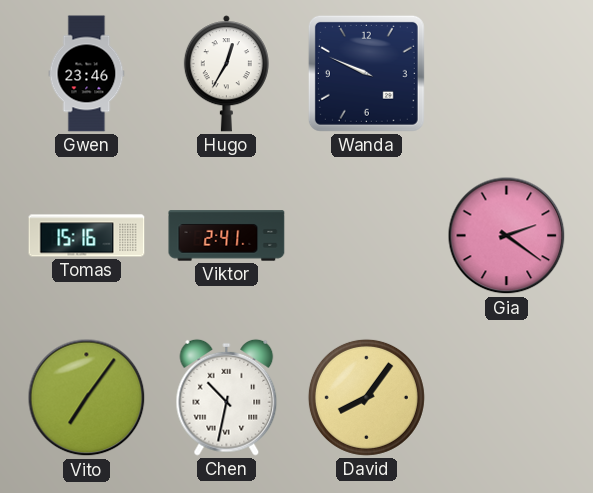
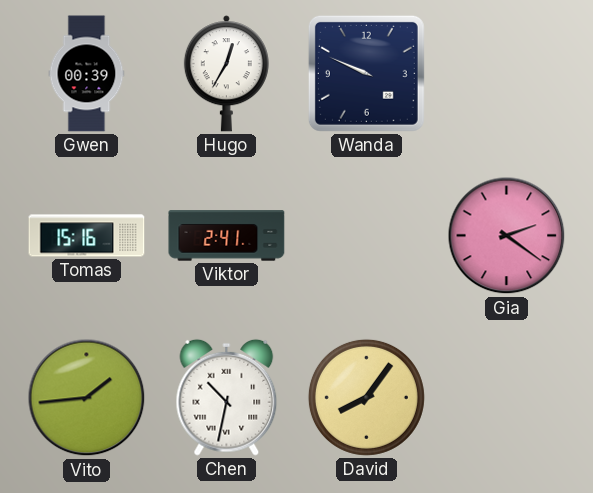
Gwen: 23:46 -> 00:39 (87, 74)
Vito: 7:06 -> 1:44 (87, 398)
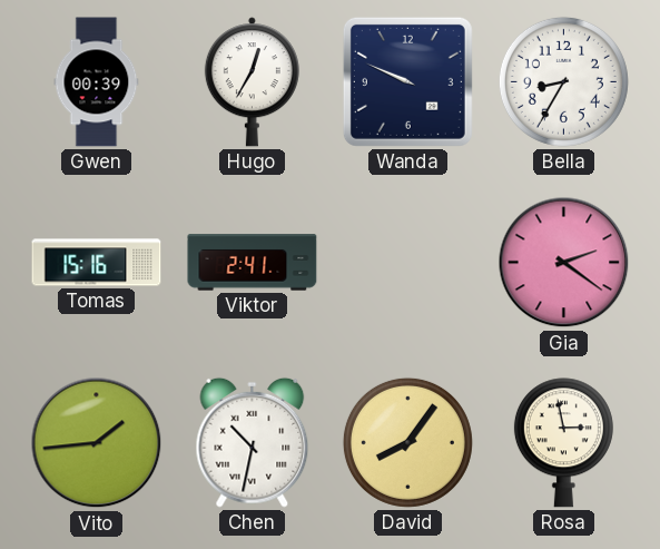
Bella: none -> 8:35 (563, 81)
Rosa: none -> 2:58 (563, 443)
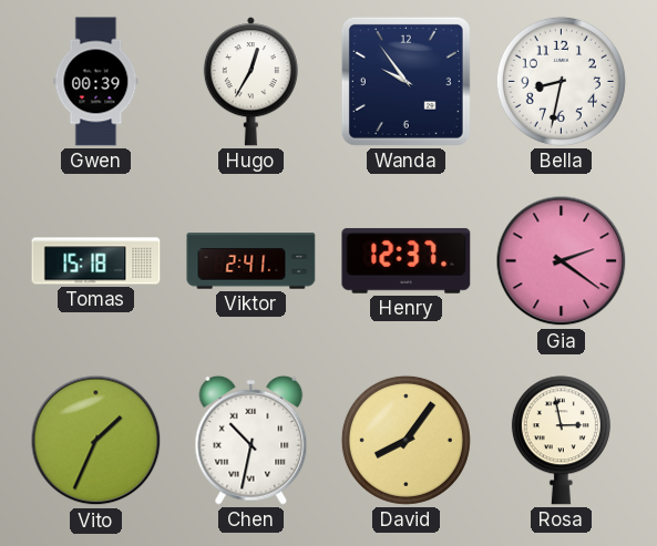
Wanda: 9:49 -> 9:54 (406, 81)
Bella: 8:35 -> 8:32 (561, 81)
Tomas: 15:16 -> 15:18 (96, 261)
Henry: none -> 12:37 (407, 261)
Vito: 1:44 -> 1:34 (96, 441)
